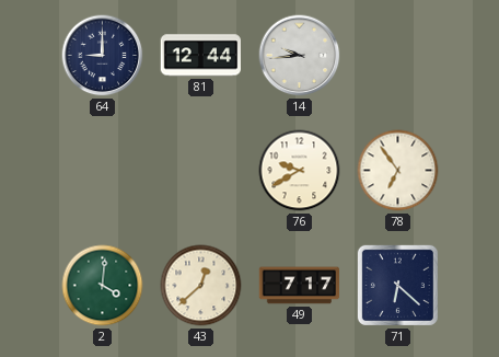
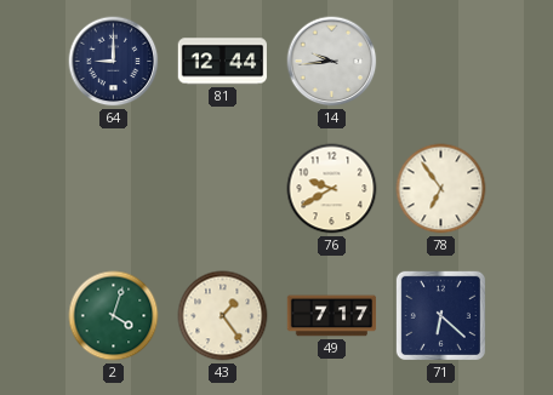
2: 4:01 -> 4:03 (114, 316)
43: 12:38 -> 1:24 (223, 316)
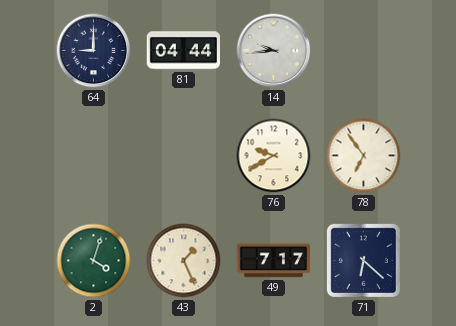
81: 12:44 -> 04:44 (183, 51)
43: 1:24 -> 1:26 (184, 261)
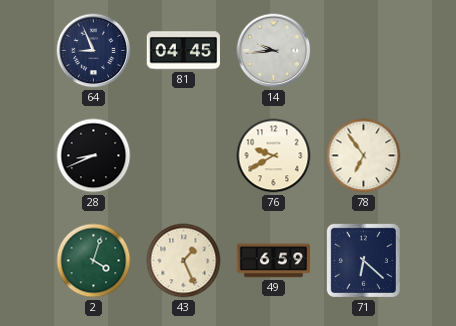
64: 9:00 -> 8:56 (94, 51)
81: 04:44 -> 04:45 (183, 51)
28: none -> 8:41 (94, 156)
49: 7:17 -> 6:59 (274, 261)
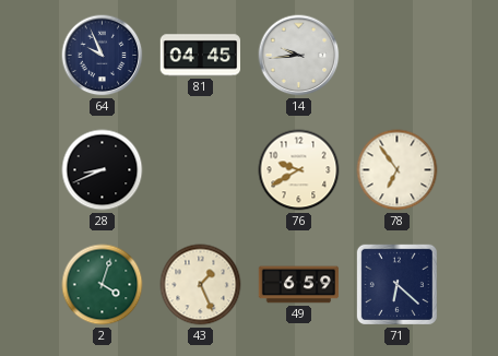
64: 8:56 -> 9:56 (103, 56)
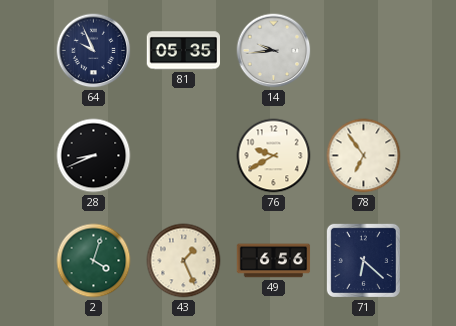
81: 04:45 -> 05:35 (183, 51)
49: 6:59 -> 6:56 (274, 261)
